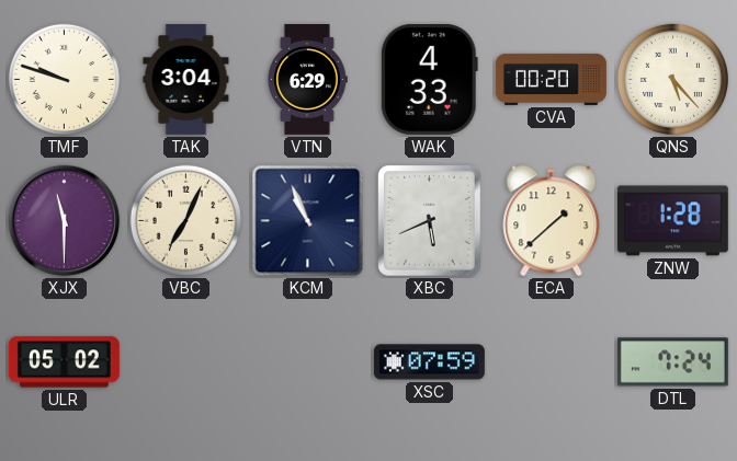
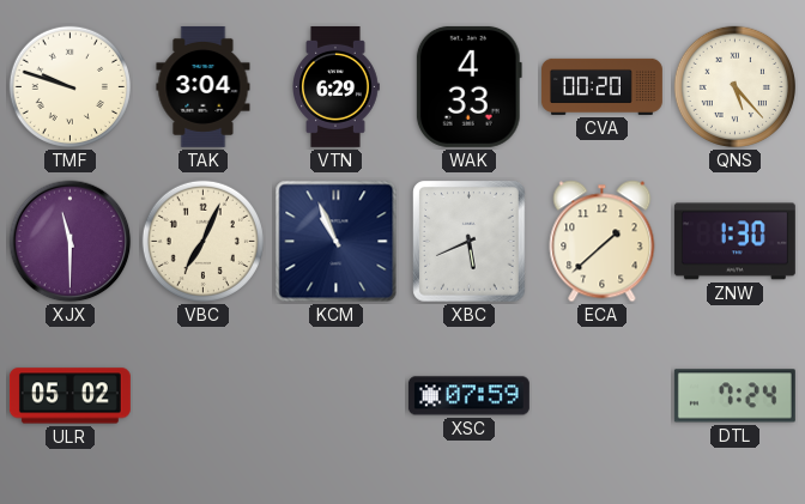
ZNW: 1:28 -> 1:30 (734, 242)
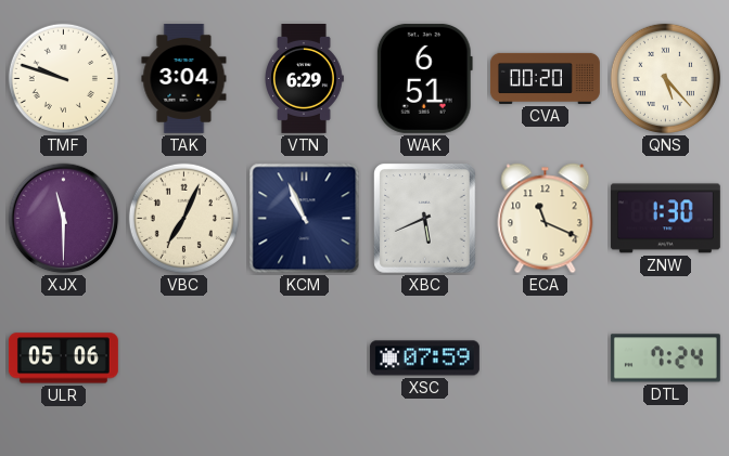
WAK: 4:33 -> 6:51 (424, 78)
ECA: 1:38 -> 11:19 (546, 219)
ULR: 05:02 -> 05:06 (63, 359)
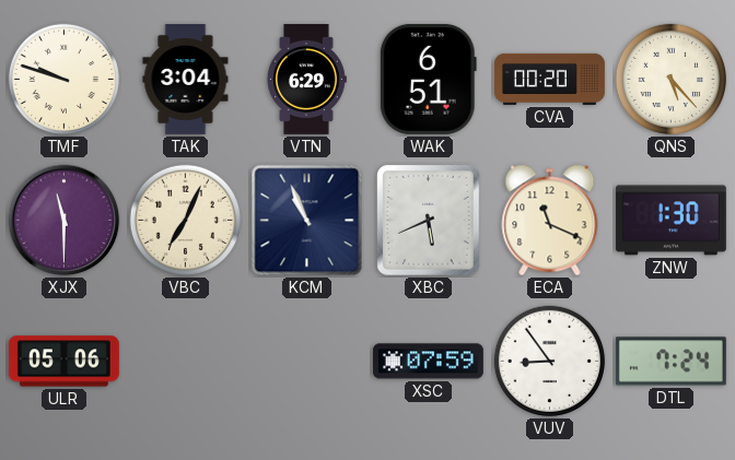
VUV: none -> 8:54 (549, 361)
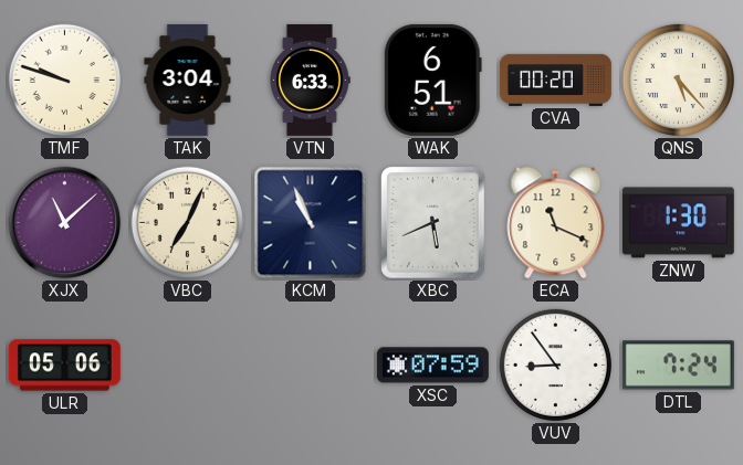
VTN: 6:29 -> 6:33 (310, 80)
XJX: 11:30 -> 11:08 (65, 223)
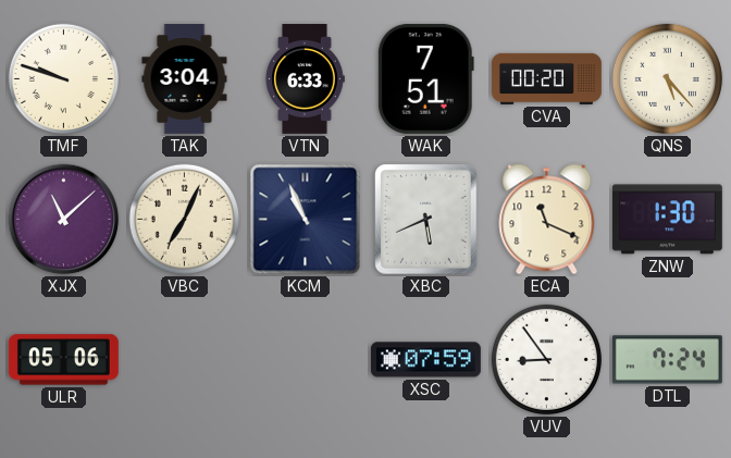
WAK: 6:51 -> 7:51 (425, 78)
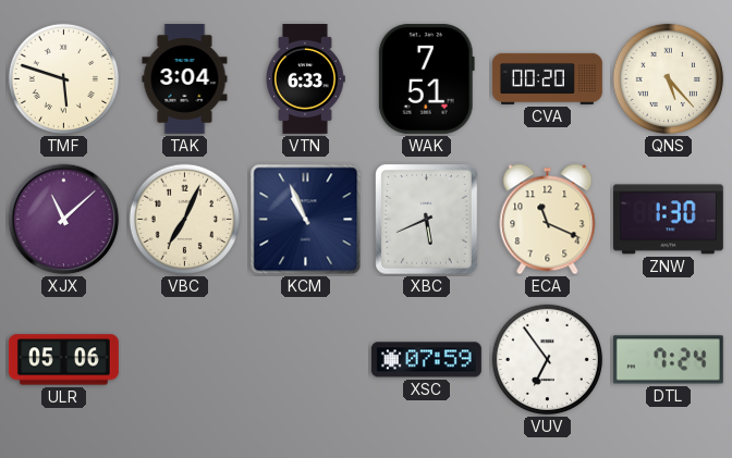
TMF: 9:48 -> 5:48 (63, 78)
VUV: 8:54 -> 6:54 (547, 359)
